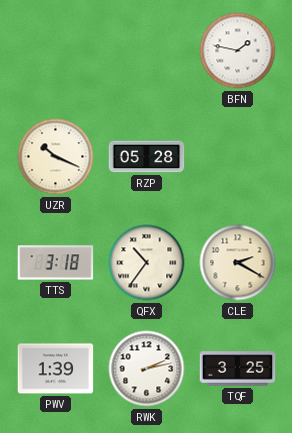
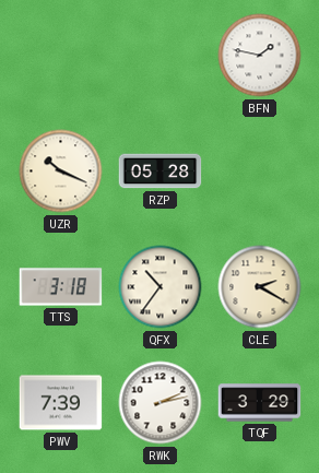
PWV: 1:39 -> 7:39 (61, 403)
TQF: 3:25 -> 3:29 (260, 403)
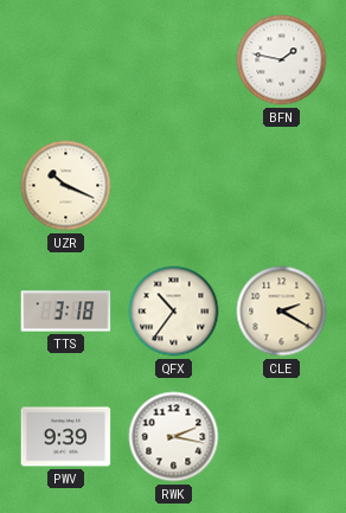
RZP: 05:28 -> none (161, 172)
PWV: 7:39 -> 9:39 (66, 437)
RWK: 2:13 -> 2:17 (174, 437)
TQF: 3:29 -> none (260, 403)
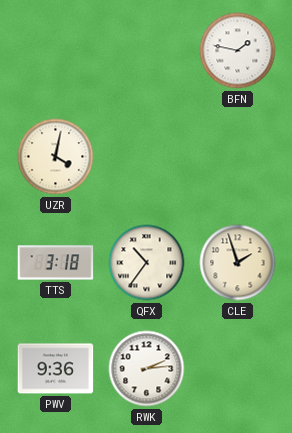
UZR: 10:19 -> 4:02 (56, 157)
CLE: 2:20 -> 1:57 (238, 263)
PWV: 9:39 -> 9:36 (56, 369)
RWK: 2:17 -> 2:14 (147, 369)
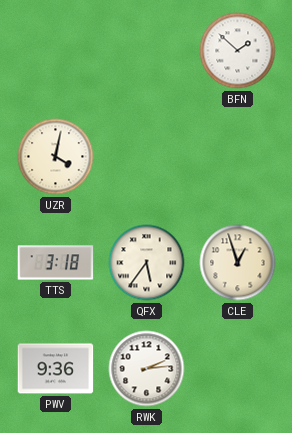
BFN: 1:47 -> 1:52 (238, 51)
QFX: 10:36 -> 5:36 (147, 263)
CLE: 1:57 -> 12:57 (238, 263)
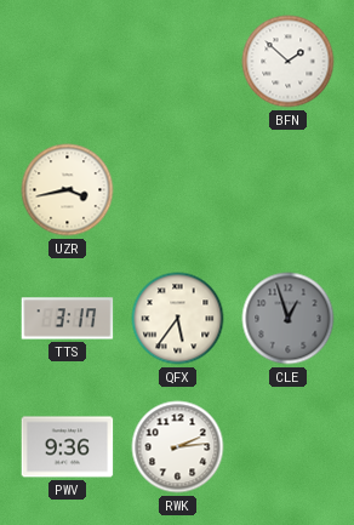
UZR: 4:02 -> 3:43 (68, 190)
TTS: 3:18 -> 3:17 (68, 319)
CLE dial: cream -> grey (289, 319)
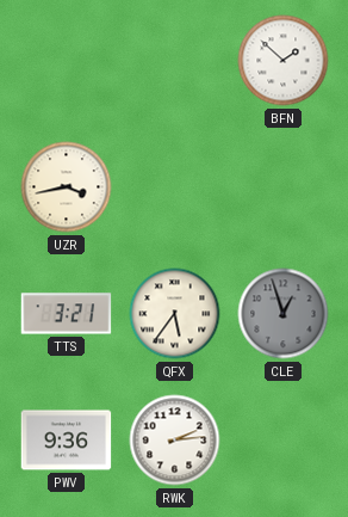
TTS: 3:17 -> 3:21 (67, 314)
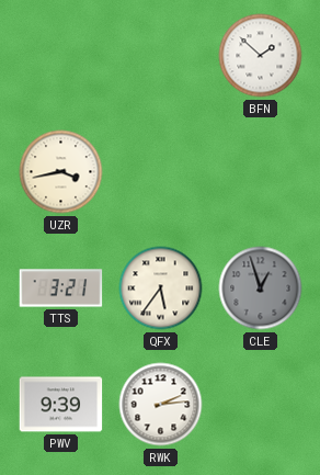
PWV: 9:36 -> 9:39 (61, 405)
